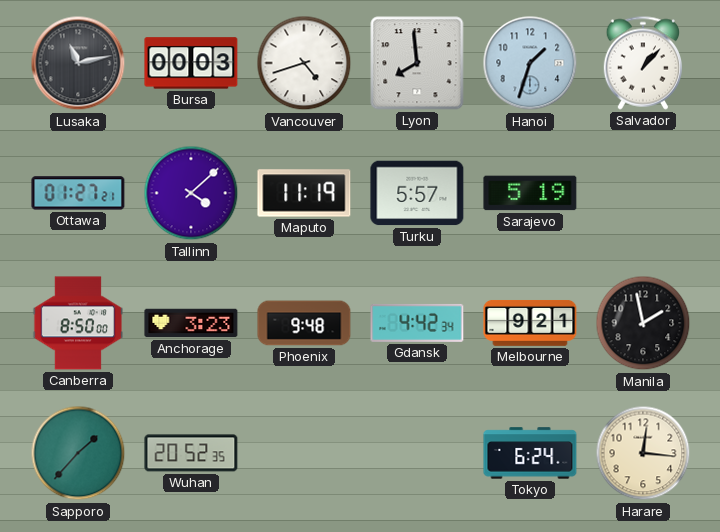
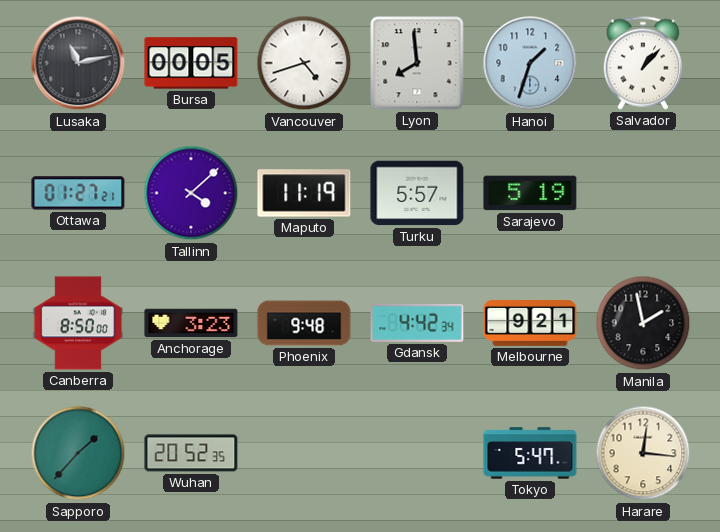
Bursa: 00:03 -> 00:05 (191, 63)
Tokyo: 6:24 -> 5:47 (530, 453)
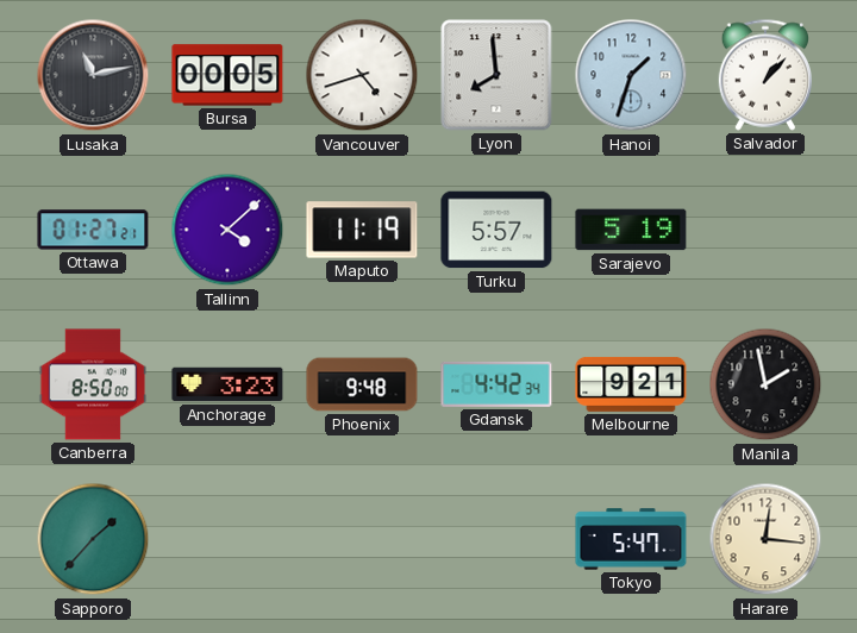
Wuhan: 20:52 -> none (191, 453)
